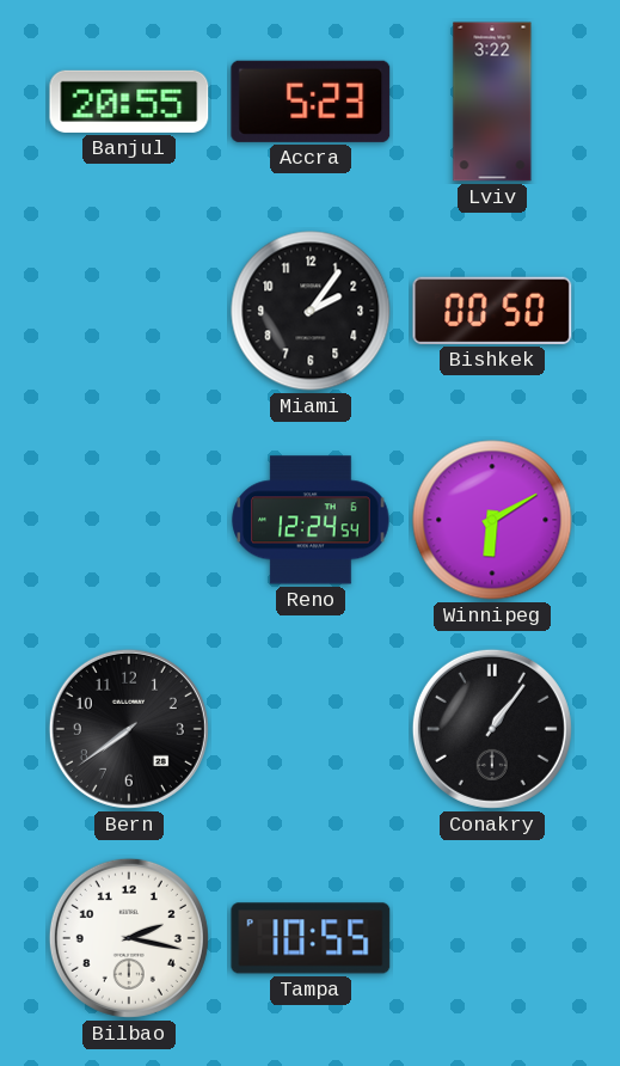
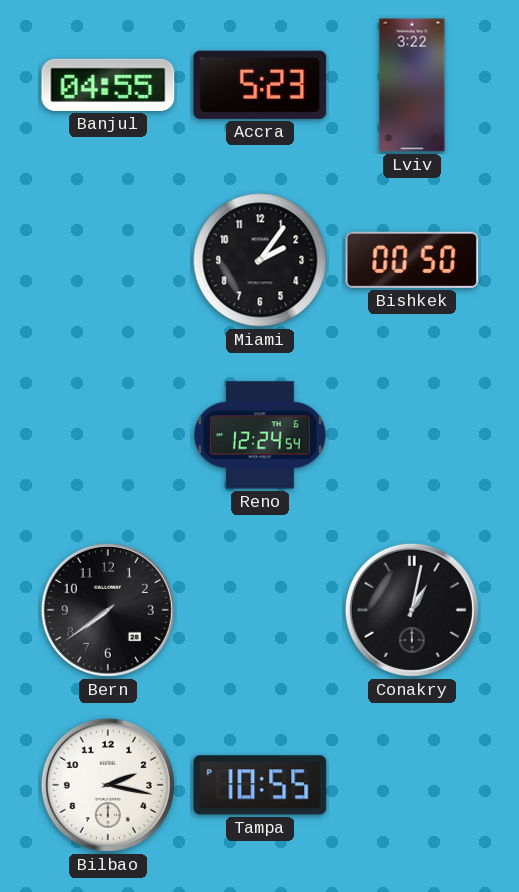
Banjul: 20:55 -> 04:55 (108, 85)
Winnipeg: 6:10 -> none (492, 520)
Conakry: 1:06 -> 1:02 (412, 610)
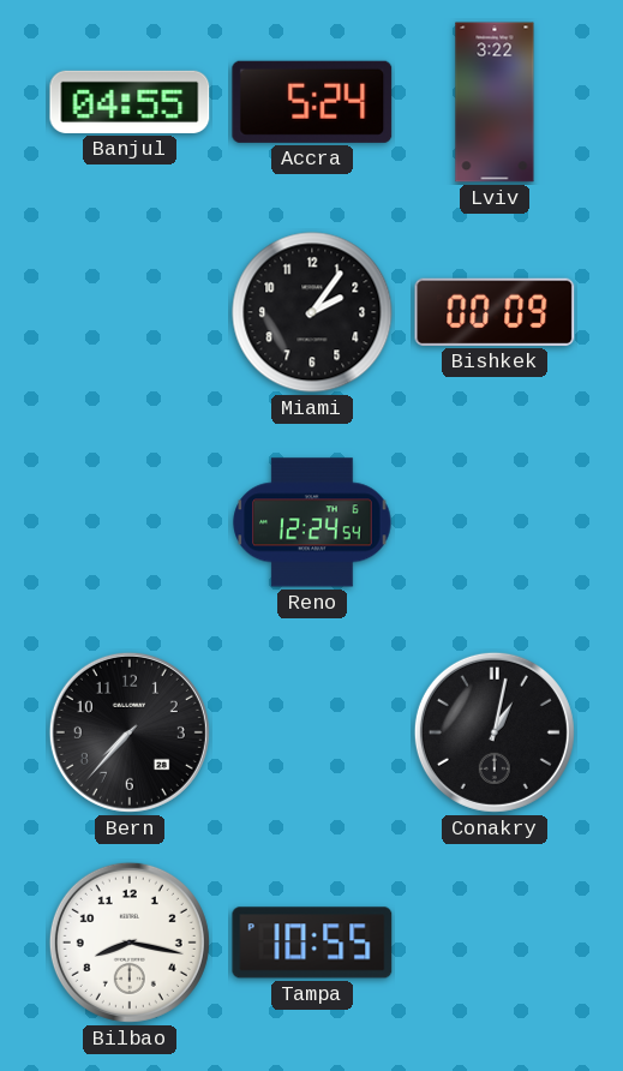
Accra: 5:23 -> 5:24 (312, 102)
Bishkek: 00:50 -> 00:09 (495, 312)
Bern: 7:39 -> 7:37 (130, 732)
Bilbao: 2:17 -> 8:17 (130, 943)
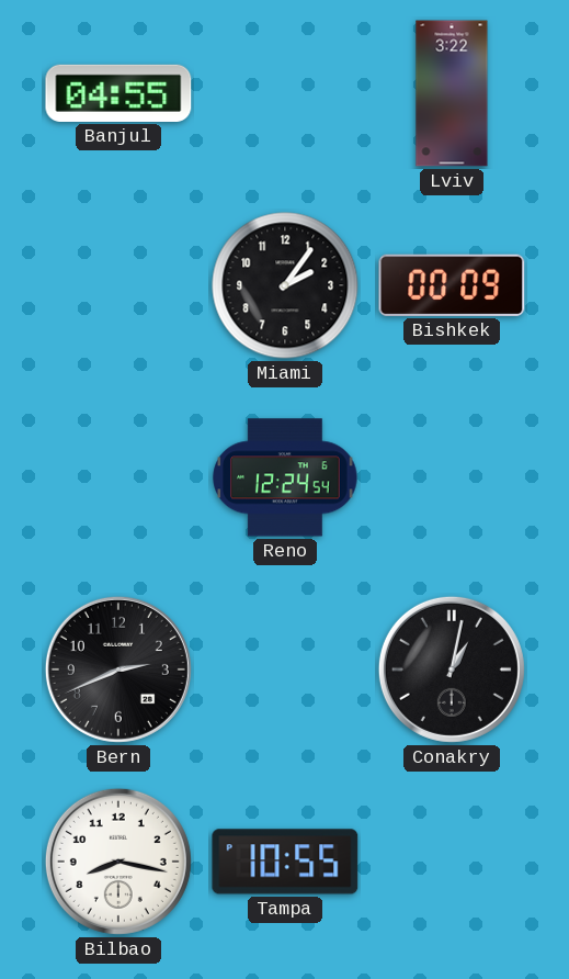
Accra: 5:24 -> none (312, 102)
Bern: 7:37 -> 2:41 (118, 669)
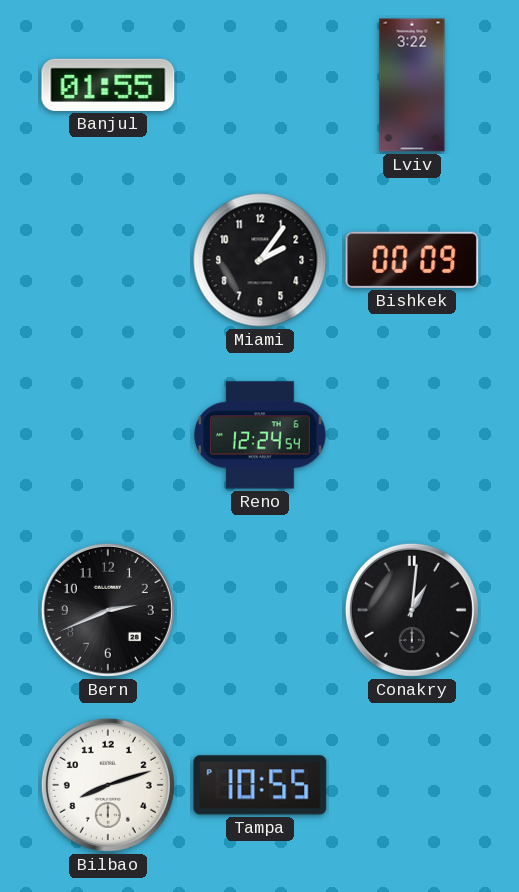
Banjul: 04:55 -> 01:55 (108, 85)
Conakry: 1:02 -> 1:01 (412, 610)
Bilbao: 8:17 -> 8:12 (108, 785)
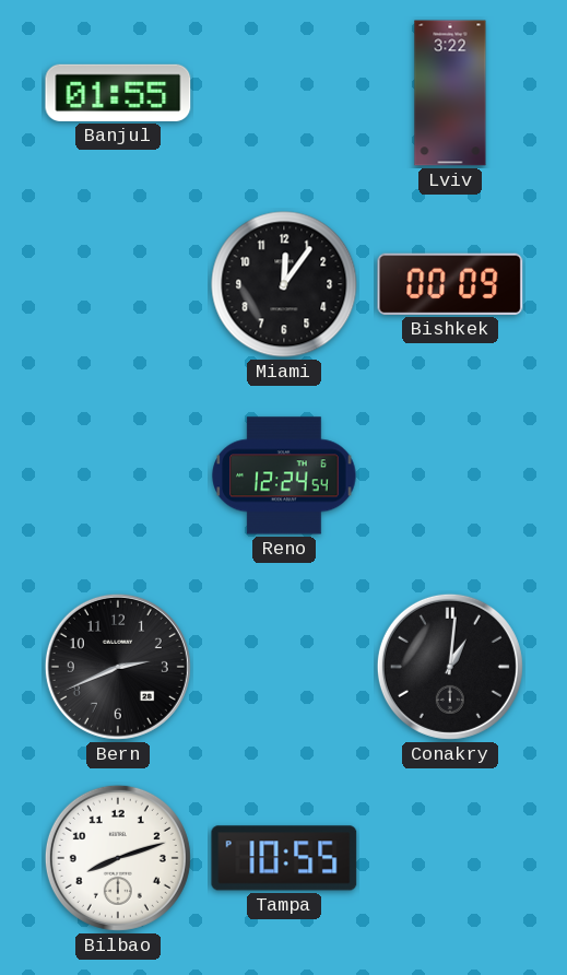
Miami: 2:06 -> 12:06 (284, 284)
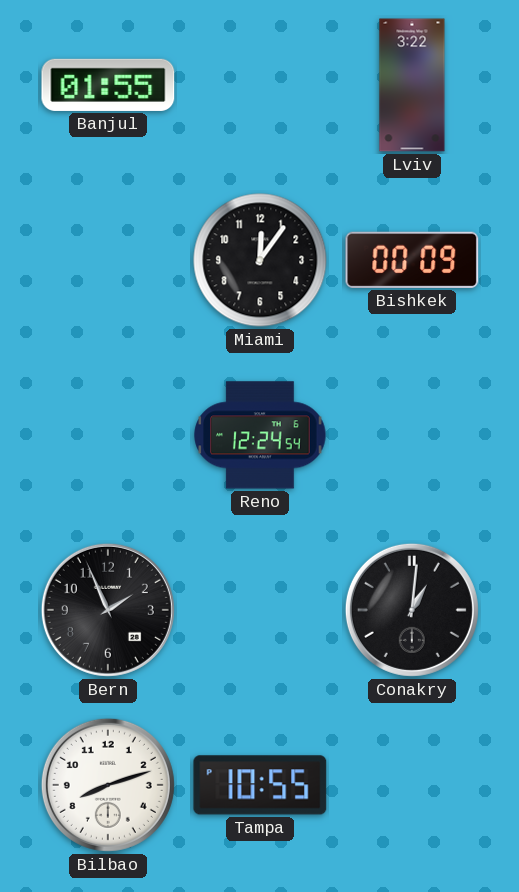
Bern: 2:41 -> 1:56 (108, 610)
